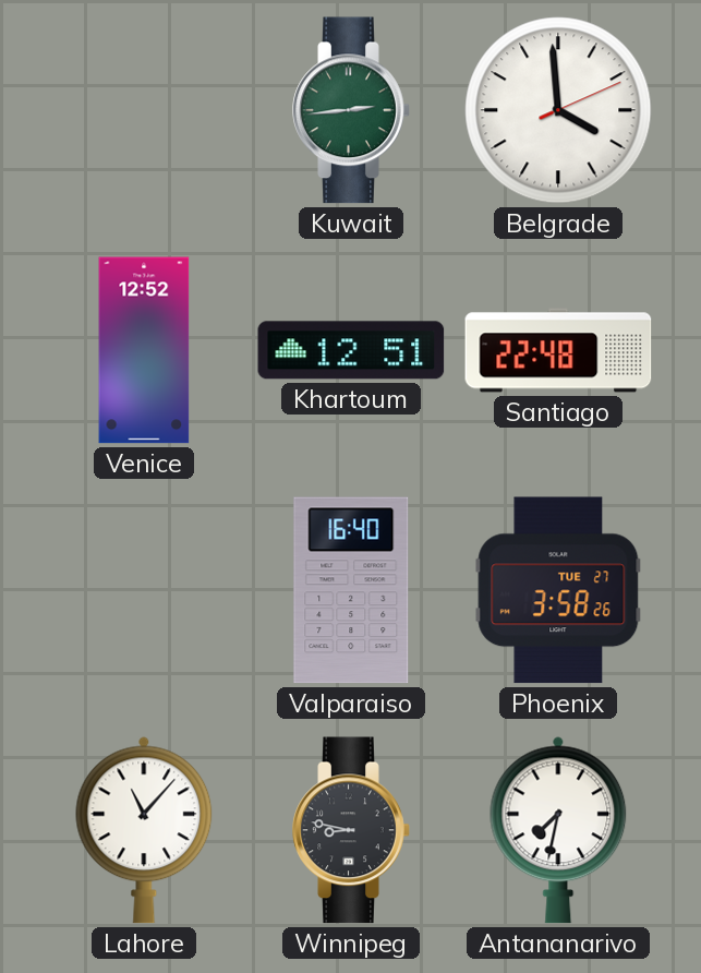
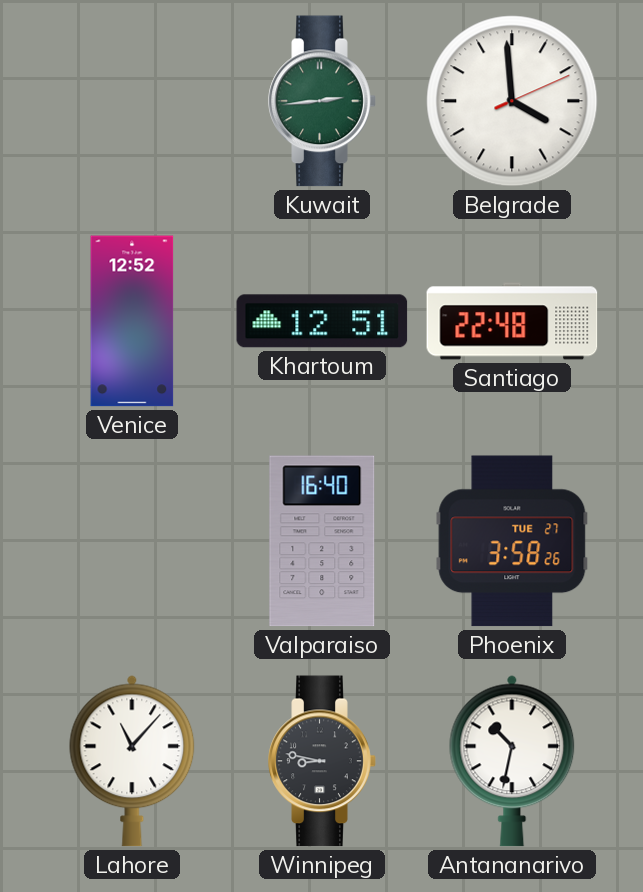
Antananarivo: 7:32 -> 10:32 (512, 761)
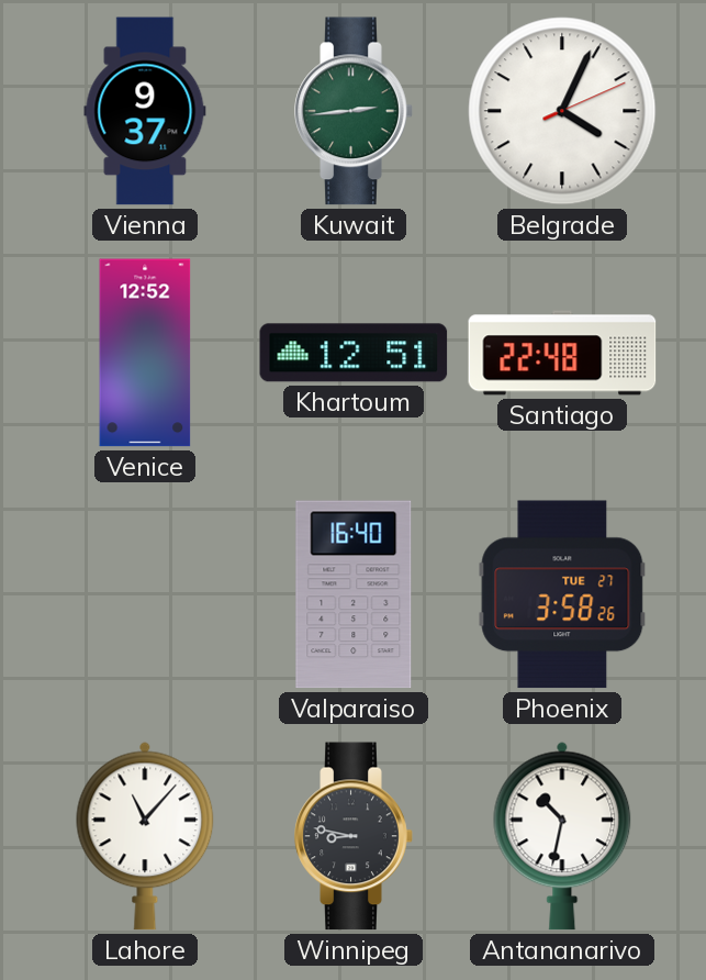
Vienna: none -> 9:37 (145, 111)
Belgrade: 3:59 -> 4:04 (562, 111)
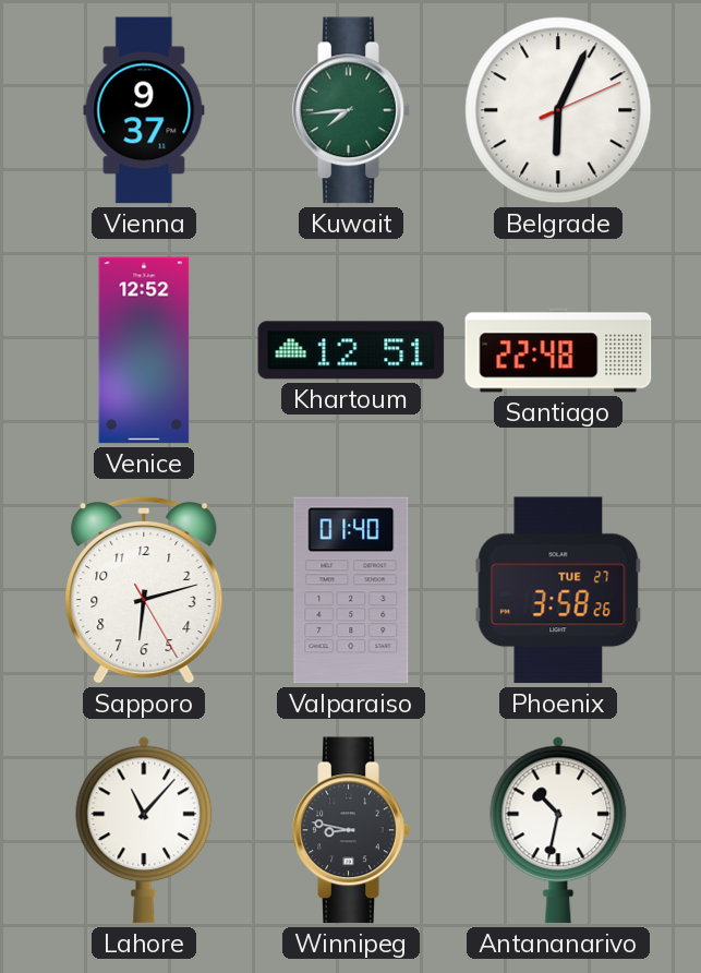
Kuwait: 2:44 -> 7:44 (351, 110)
Belgrade: 4:04 -> 6:04 (558, 110)
Sapporo: none -> 6:12 (144, 590)
Valparaiso: 16:40 -> 01:40 (351, 590)
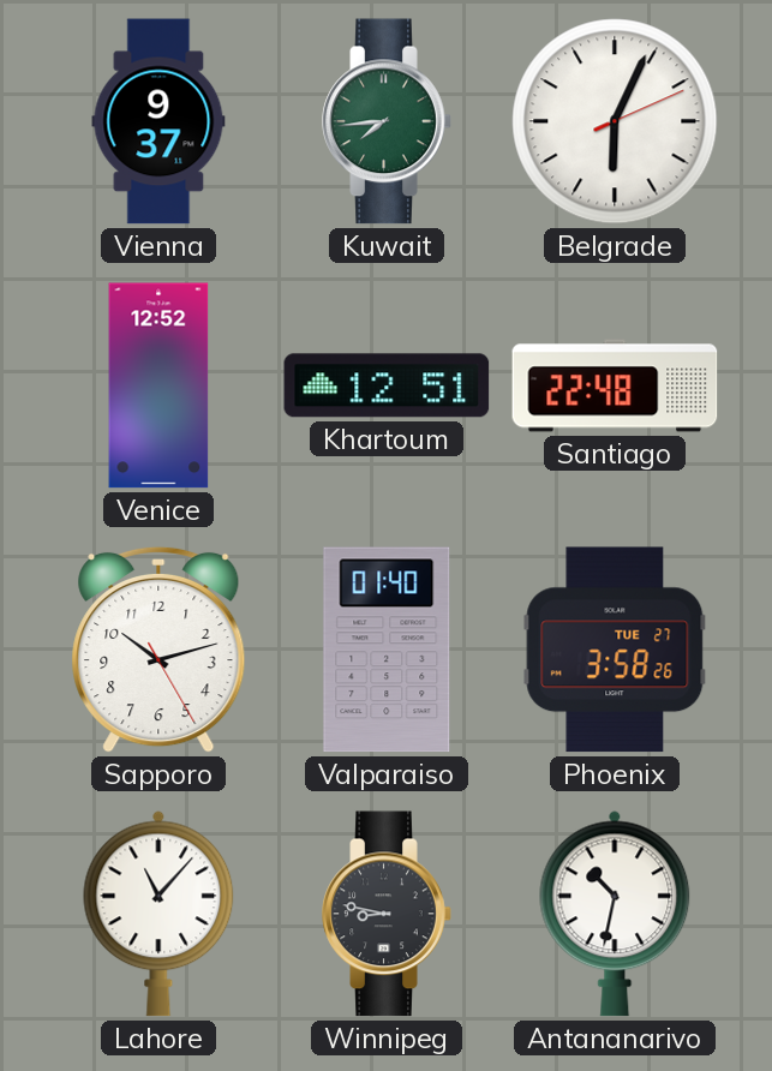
Sapporo: 6:12 -> 10:12 (158, 650)
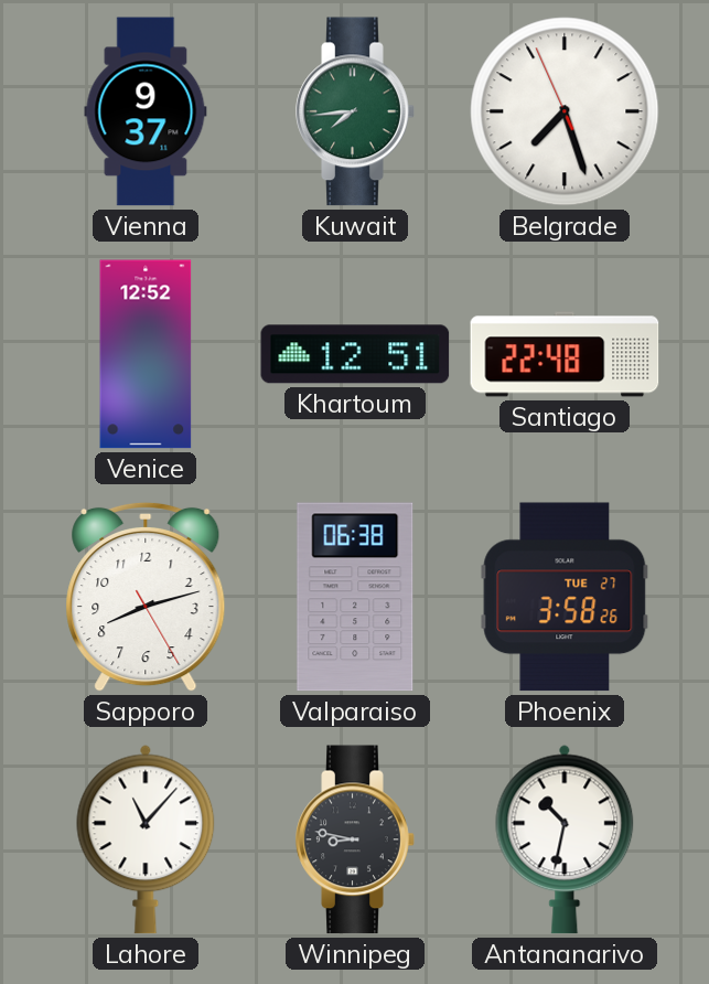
Belgrade: 6:04 -> 7:26 (565, 111)
Sapporo: 10:12 -> 8:12 (146, 597)
Valparaiso: 01:40 -> 06:38 (355, 597)
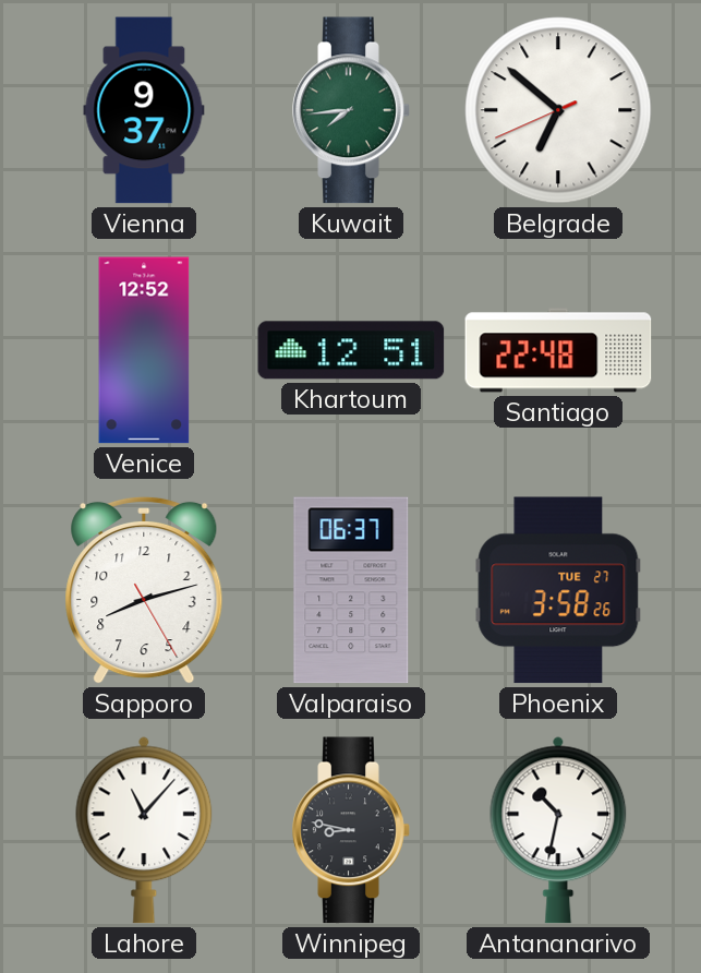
Belgrade: 7:26 -> 6:51 (558, 110)
Valparaiso: 06:38 -> 06:37 (351, 590)
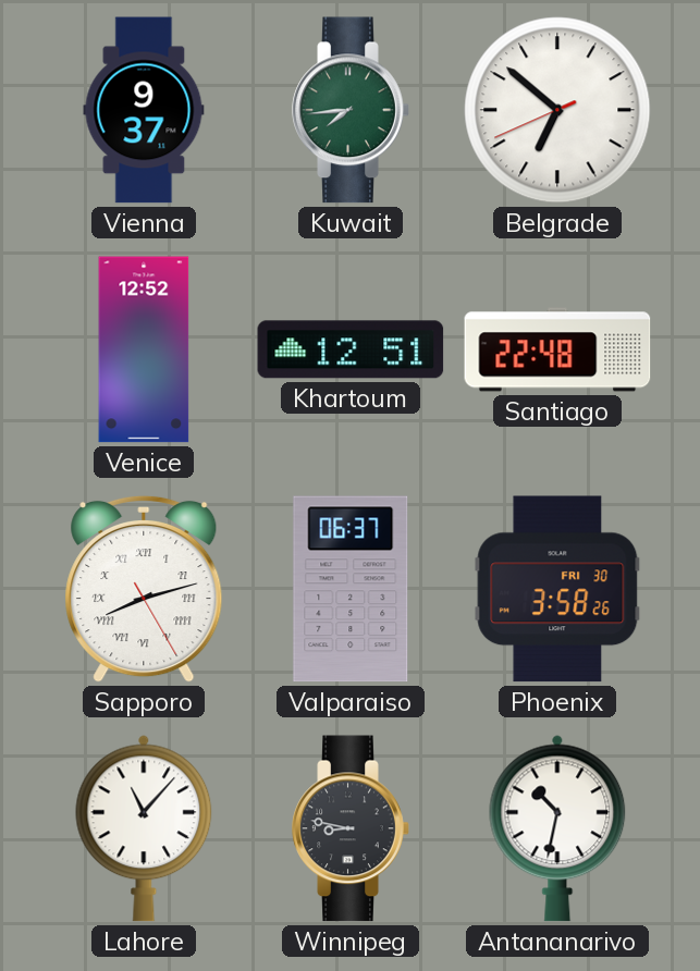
Sapporo numerals: Arabic -> Roman (144, 589)
Phoenix date: TUE 27 -> FRI 30 (557, 589)
